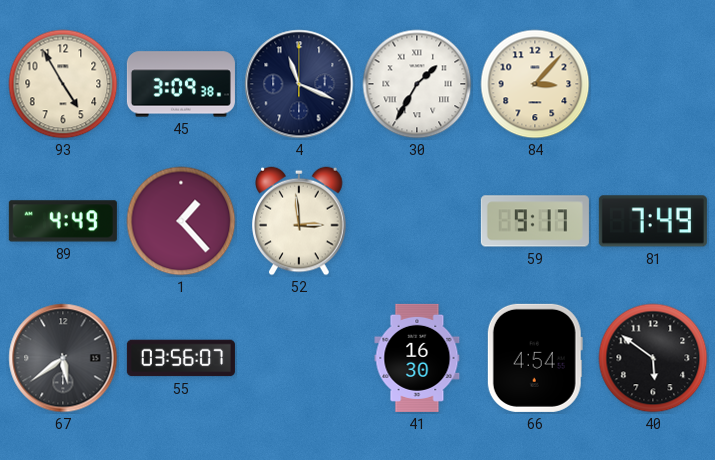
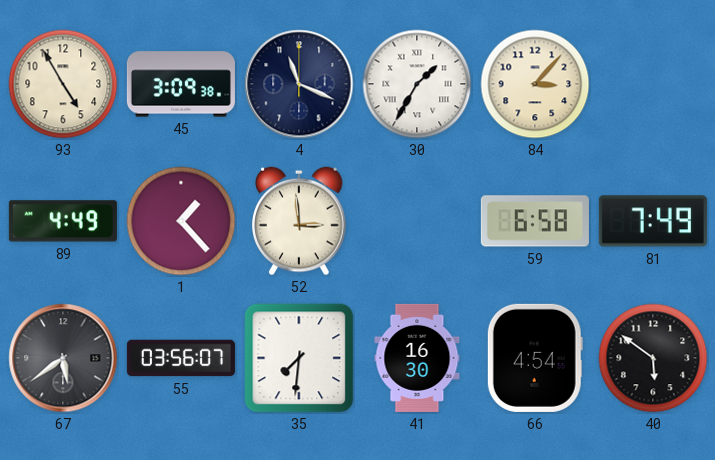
59: 9:17 -> 6:58 (535, 221)
35: none -> 7:31 (299, 358)
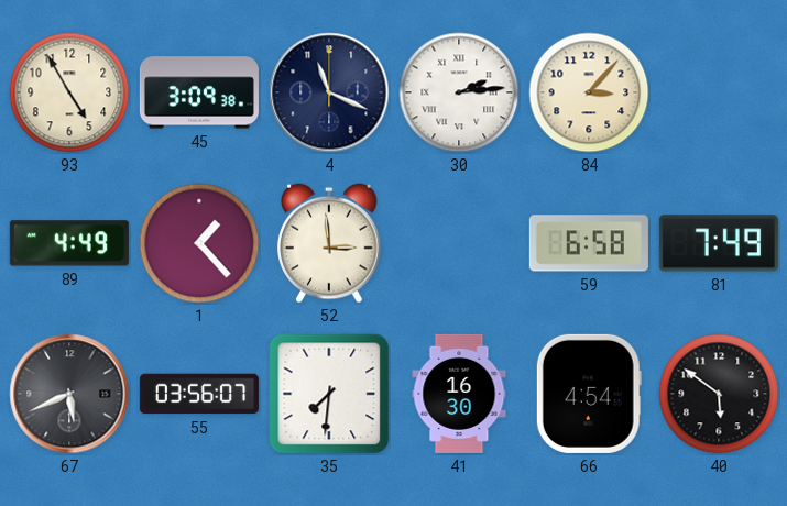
30: 1:35 -> 2:14 (459, 92)
67: 5:39 -> 5:41 (69, 394)
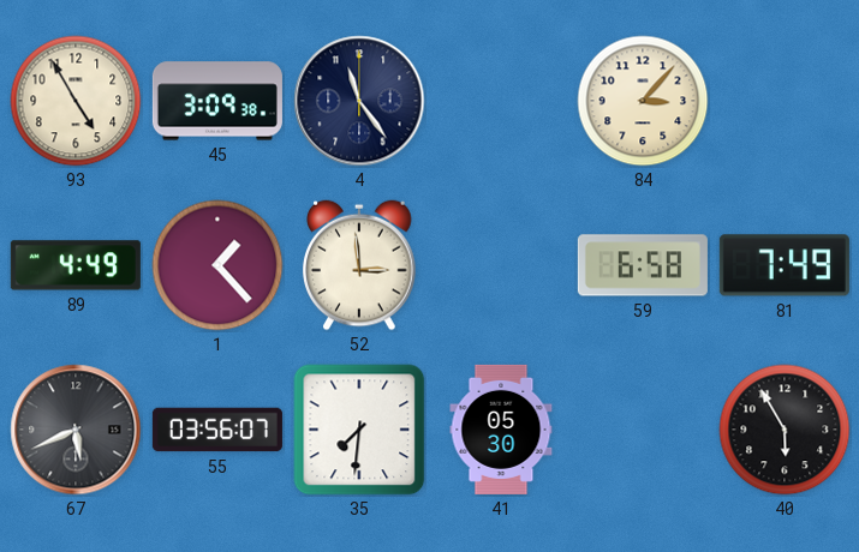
4: 11:19 -> 11:24 (359, 101)
30: 2:14 -> none (459, 92)
41: 16:30 -> 05:30 (501, 430)
66: 4:54 -> none (589, 394)
40: 5:51 -> 5:55 (785, 430)
